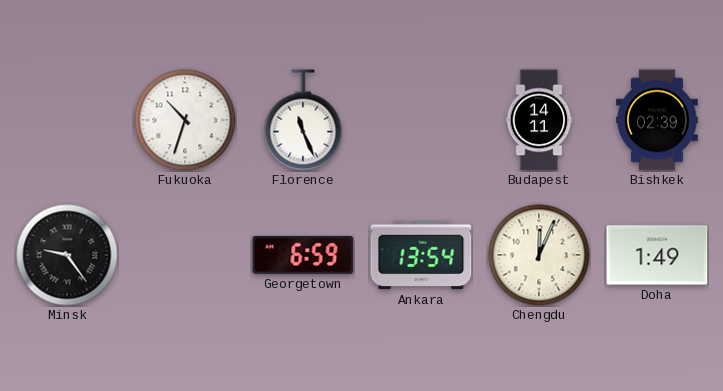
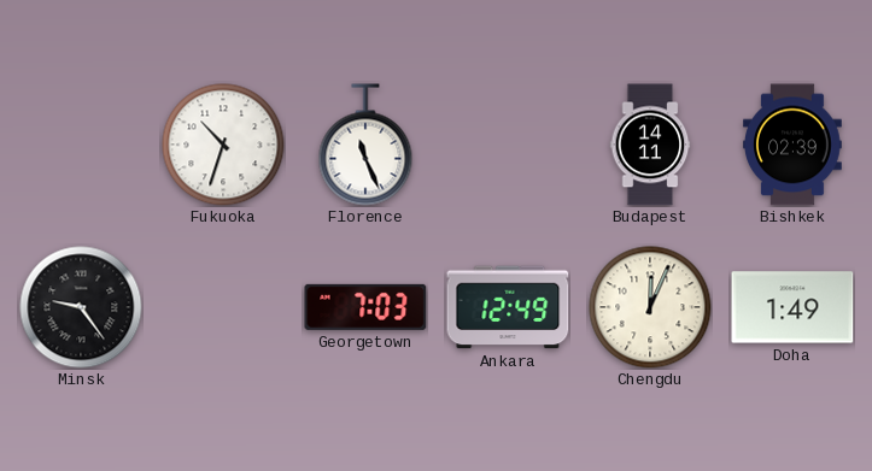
Georgetown: 6:59 -> 7:03 (365, 307)
Ankara: 13:54 -> 12:49 (508, 307)
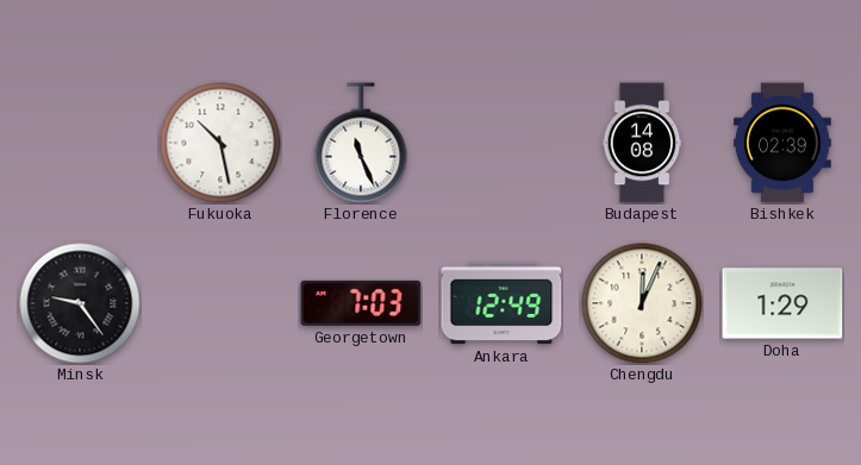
Fukuoka: 10:33 -> 10:28 (220, 143)
Budapest: 14:11 -> 14:08 (642, 143)
Doha: 1:49 -> 1:29 (782, 303)
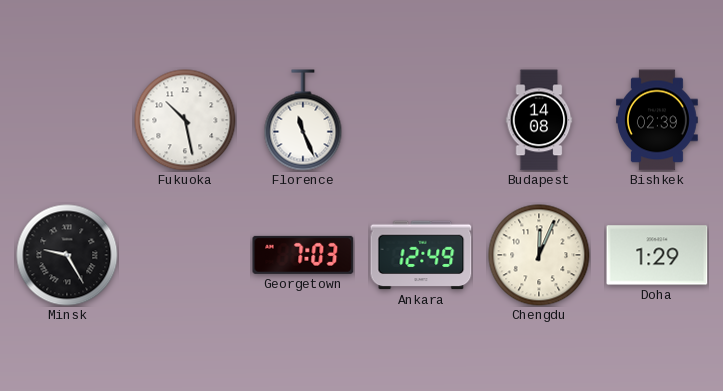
Minsk: 9:24 -> 9:25 (67, 255)
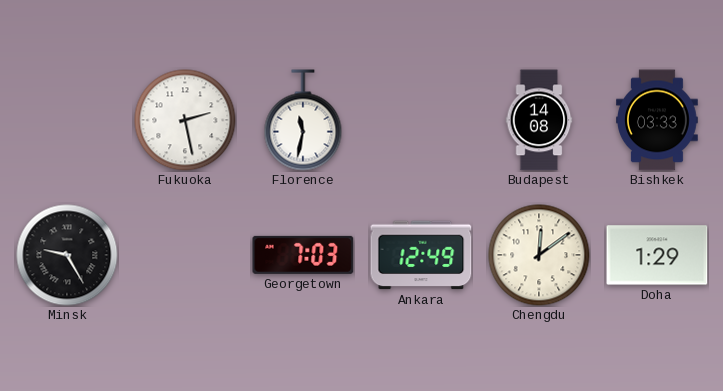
Fukuoka: 10:28 -> 2:28 (185, 120)
Florence: 11:26 -> 11:32 (303, 120)
Bishkek: 02:39 -> 03:33 (658, 120)
Chengdu: 12:04 -> 12:09 (539, 255)
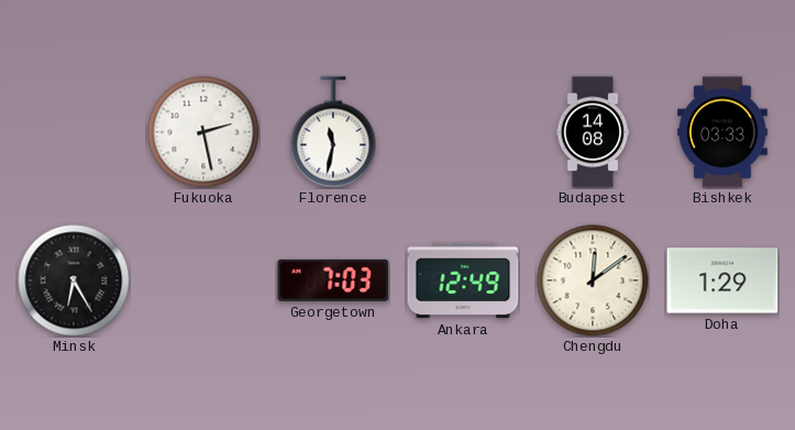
Minsk: 9:25 -> 6:25 (74, 280)
